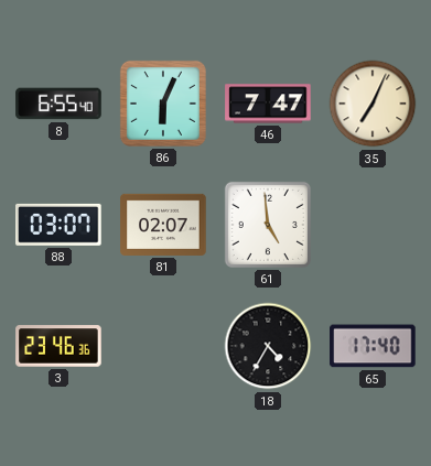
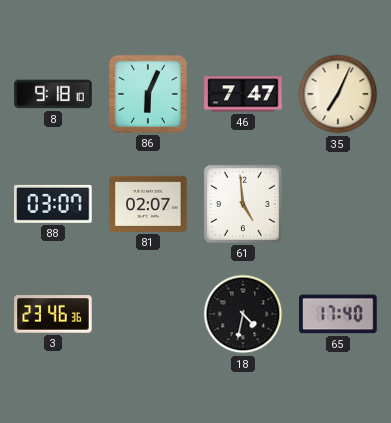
8: 6:55 -> 9:18 (53, 94)
18: 4:35 -> 4:32 (243, 314)
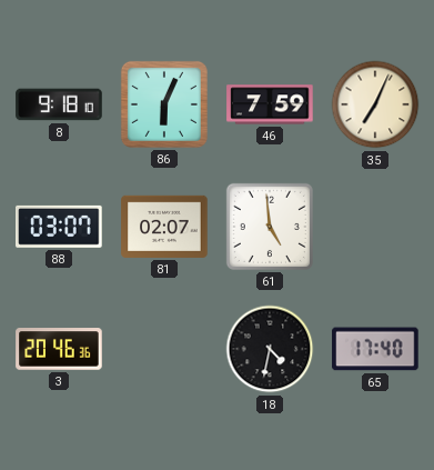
46: 7:47 -> 7:59 (270, 104)
3: 23:46 -> 20:46 (59, 349)
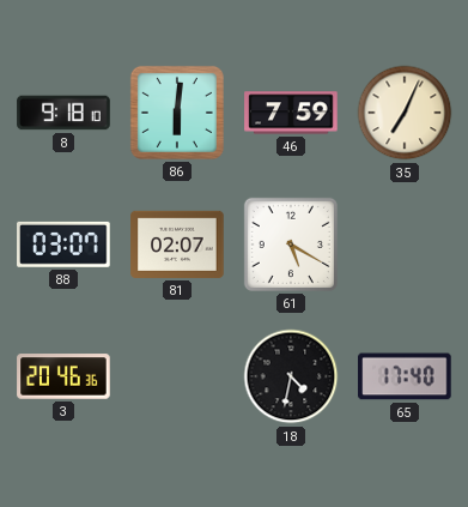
86: 6:04 -> 6:01 (177, 113)
61: 4:59 -> 5:20 (291, 245)
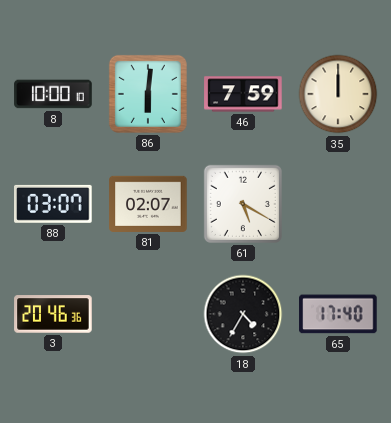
8: 9:18 -> 10:00 (53, 94)
35: 7:04 -> 12:00 (338, 94)
18: 4:32 -> 4:35 (243, 314)
